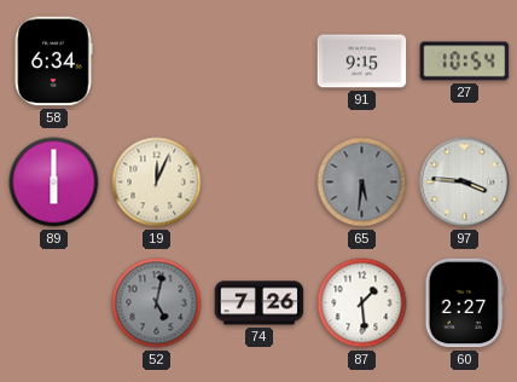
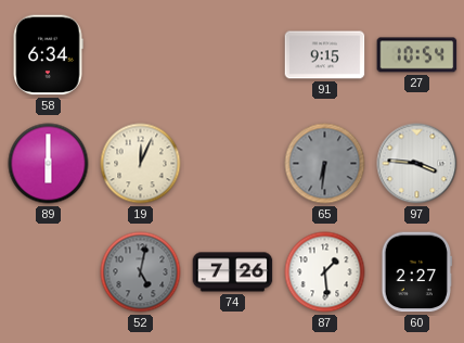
65: 5:31 -> 6:31 (325, 164)
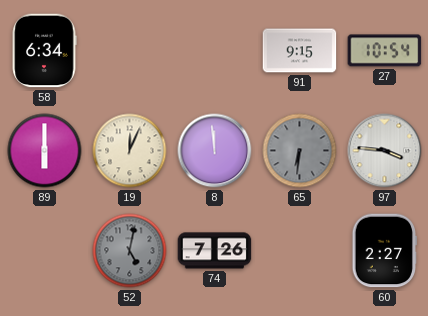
8: none -> 11:59 (215, 151)
87: 1:29 -> none (325, 272)
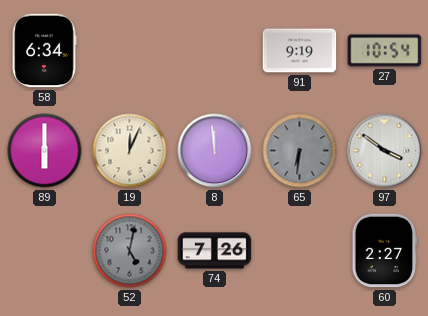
91: 9:15 -> 9:19 (300, 51)
97: 3:46 -> 3:51 (385, 151)
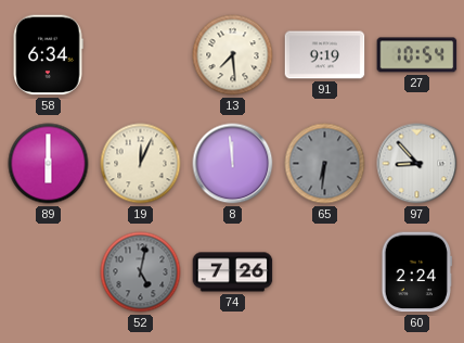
13: none -> 7:29 (233, 55)
97: 3:51 -> 8:53 (417, 164)
60: 2:27 -> 2:24 (416, 272)
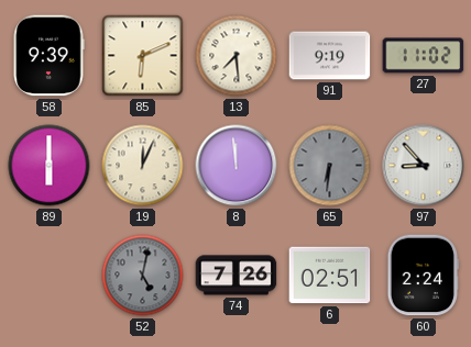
58: 6:34 -> 9:39 (48, 56)
85: none -> 6:11 (143, 56)
27: 10:54 -> 11:02 (424, 56)
6: none -> 02:51 (330, 276)
